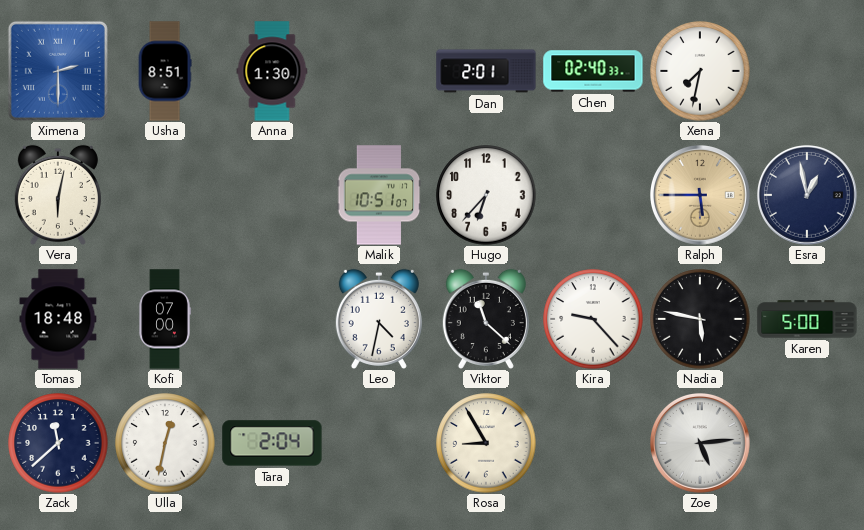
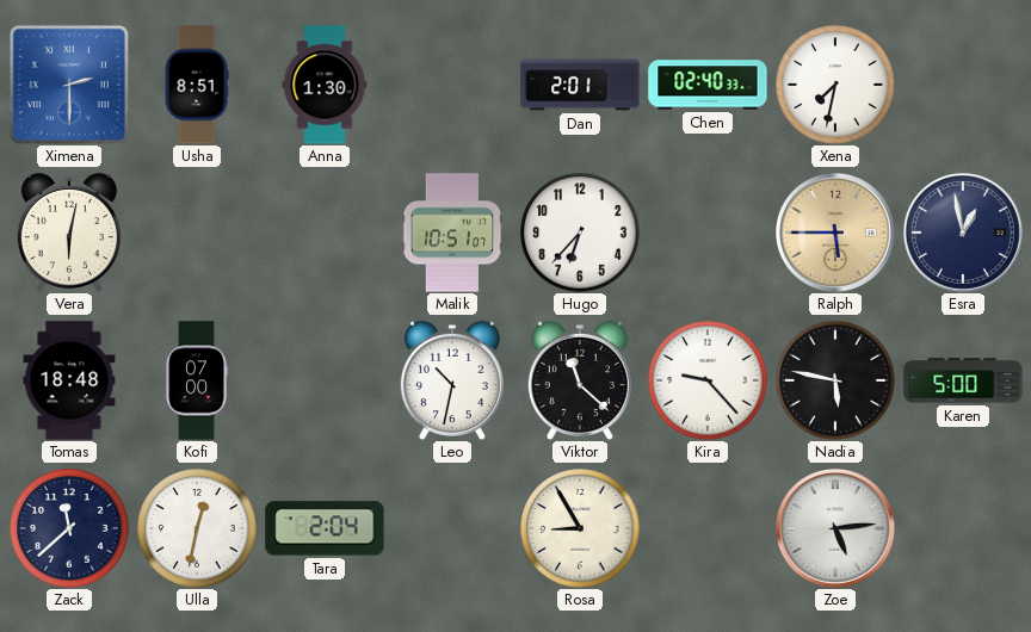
Leo: 4:32 -> 10:32 (452, 379)
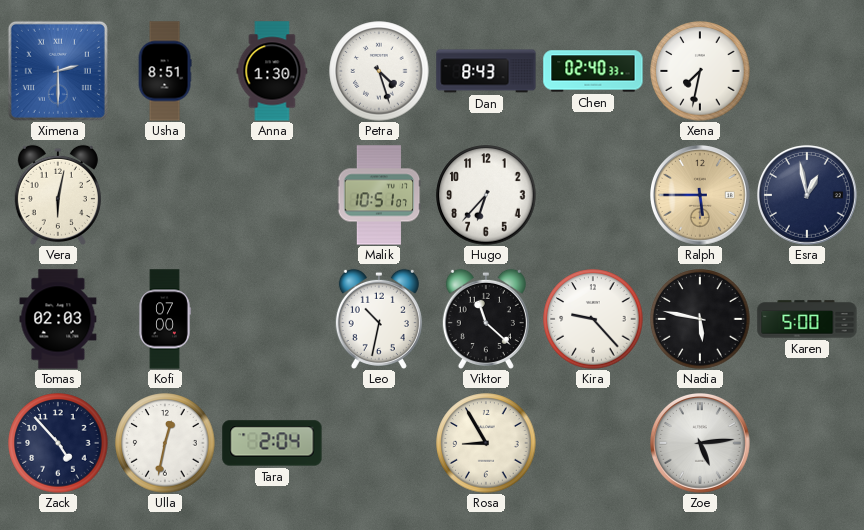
Petra: none -> 4:27 (379, 71)
Dan: 2:01 -> 8:43 (486, 71)
Tomas: 18:48 -> 02:03 (58, 319)
Zack: 11:38 -> 4:53 (58, 443)
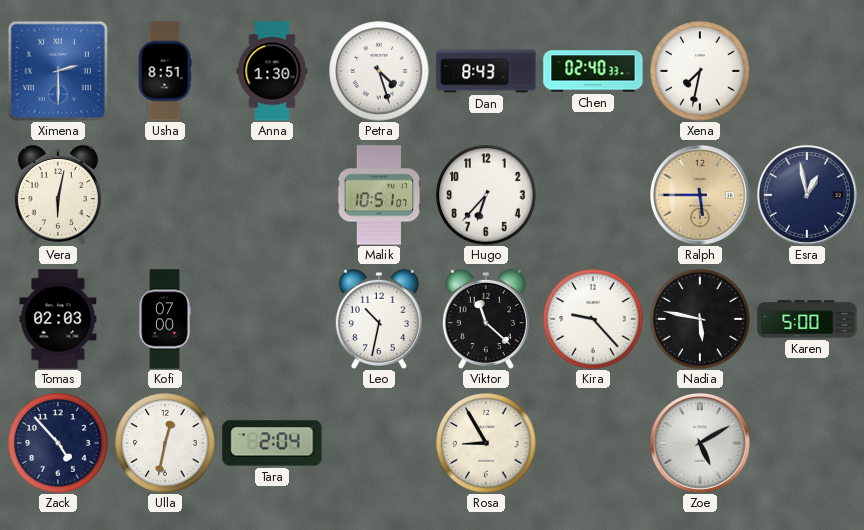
Zoe: 5:14 -> 5:10 (701, 444)
